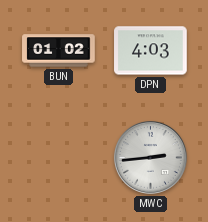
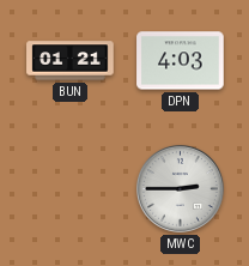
BUN: 01:02 -> 01:21 (71, 61)
MWC: 2:44 -> 2:45 (180, 188)
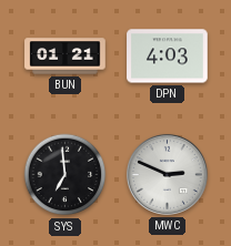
SYS: none -> 6:59 (66, 175)
MWC: 2:45 -> 2:49 (167, 174)
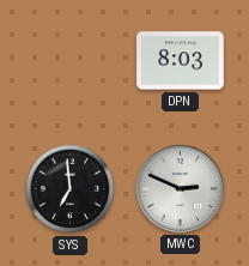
BUN: 01:21 -> none (66, 57)
DPN: 4:03 -> 8:03 (181, 61)
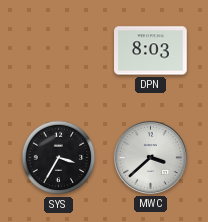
SYS: 6:59 -> 3:35 (59, 158)
MWC: 2:49 -> 3:38 (150, 157)
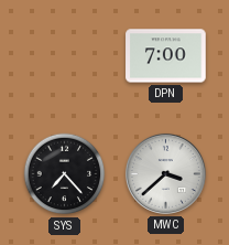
DPN: 8:03 -> 7:00 (166, 56)
SYS: 3:35 -> 7:23 (65, 174)
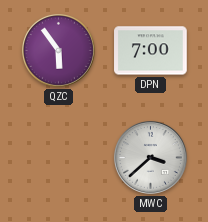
QZC: none -> 5:54 (58, 50)
SYS: 7:23 -> none (65, 174)
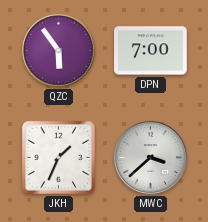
JKH: none -> 1:34 (58, 157)
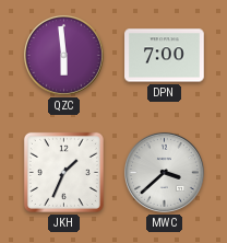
QZC: 5:54 -> 5:59 (63, 55)
